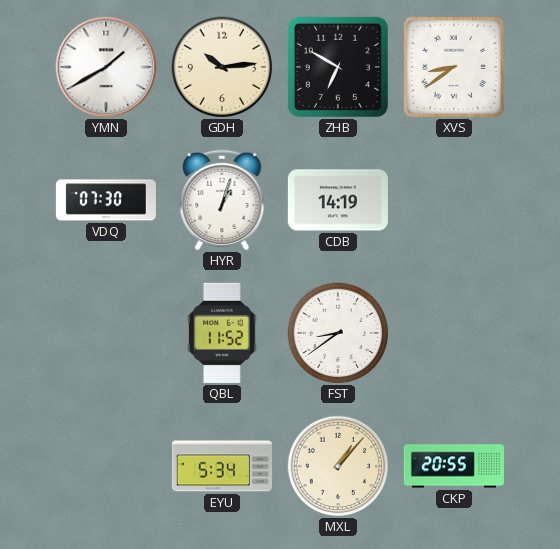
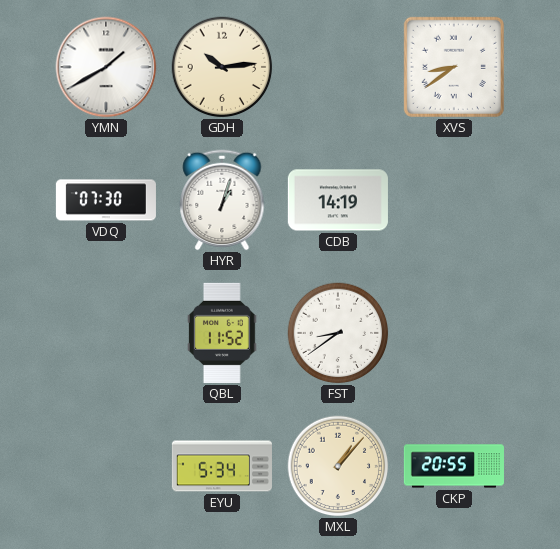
ZHB: 6:50 -> none (338, 67)
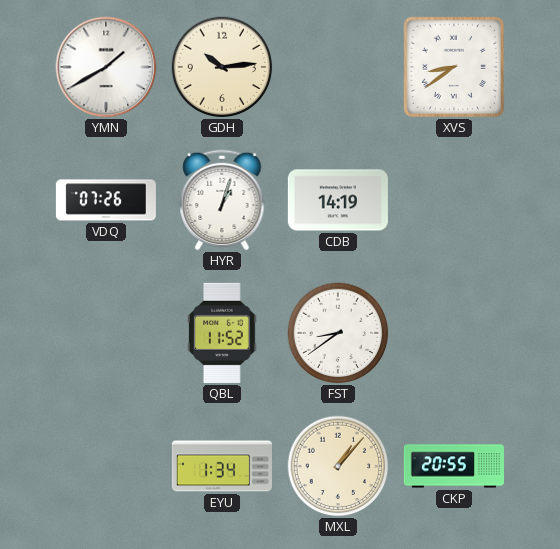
VDQ: 07:30 -> 07:26 (106, 200)
EYU: 5:34 -> 1:34 (222, 466)
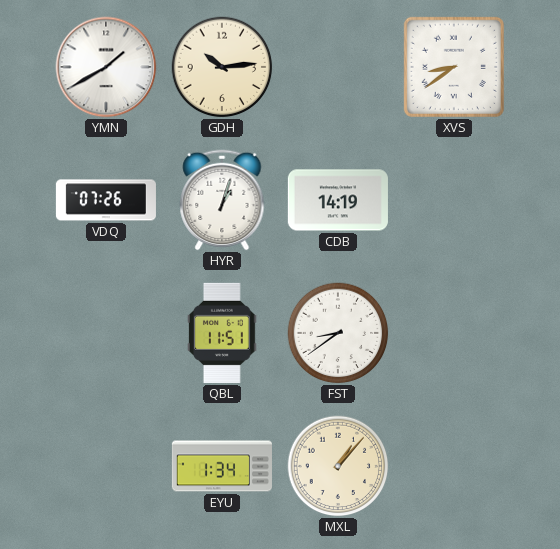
QBL: 11:52 -> 11:51 (223, 333)
CKP: 20:55 -> none (454, 466)
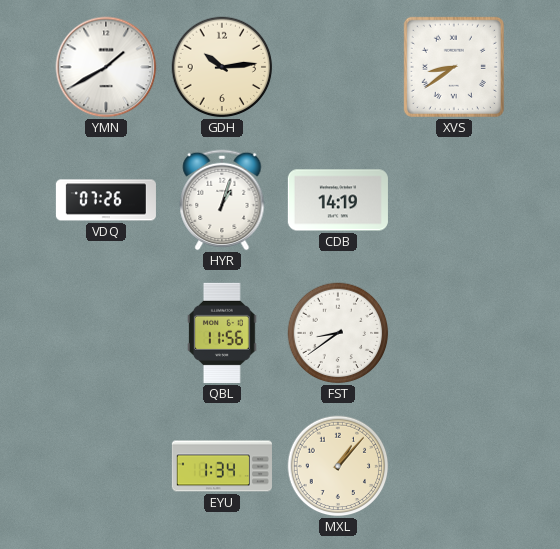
QBL: 11:51 -> 11:56 (223, 333)
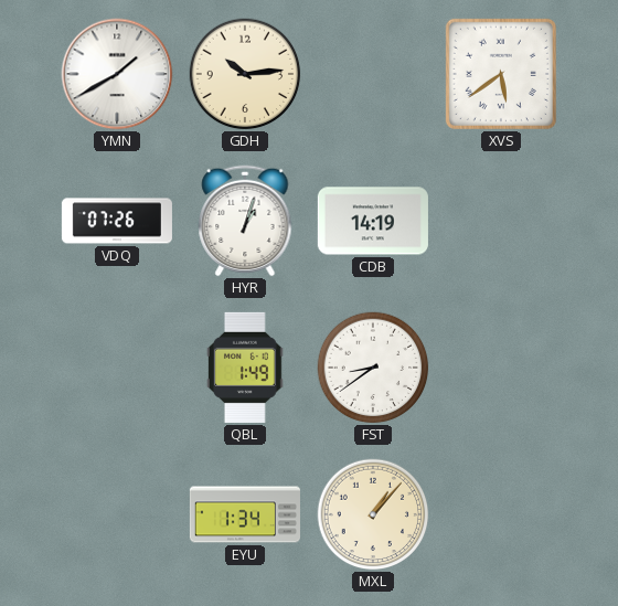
XVS: 8:39 -> 5:39 (501, 74)
QBL: 11:56 -> 1:49 (246, 368)
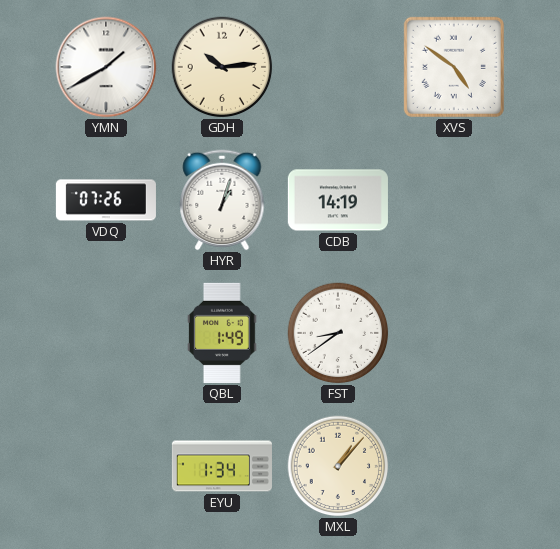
XVS: 5:39 -> 4:51 (454, 67)
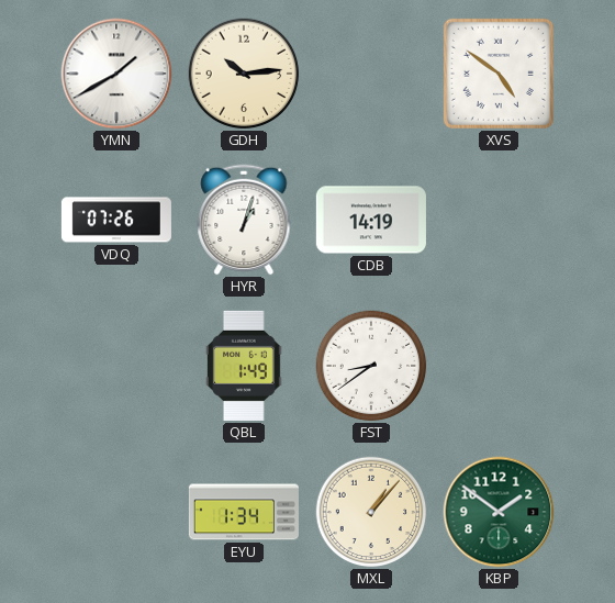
KBP: none -> 1:51 (499, 512)
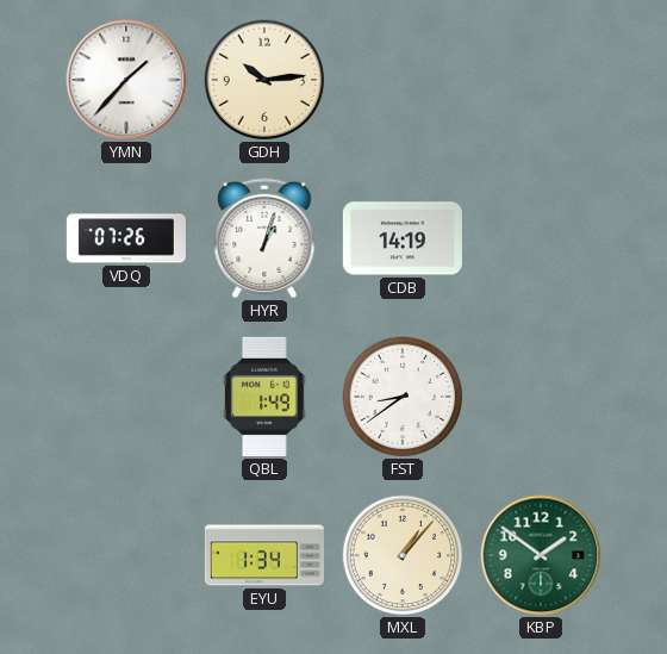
YMN: 1:40 -> 1:37 (126, 80)
XVS: 4:51 -> none (499, 74)
